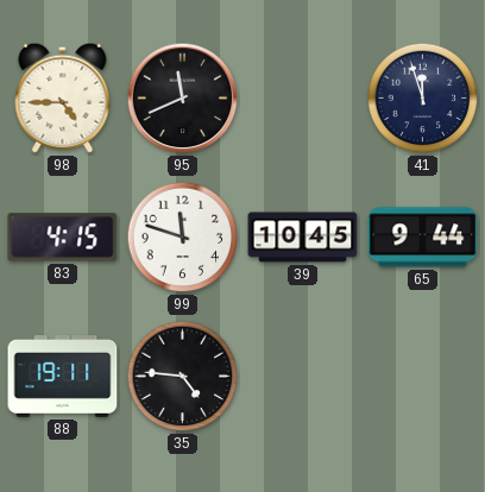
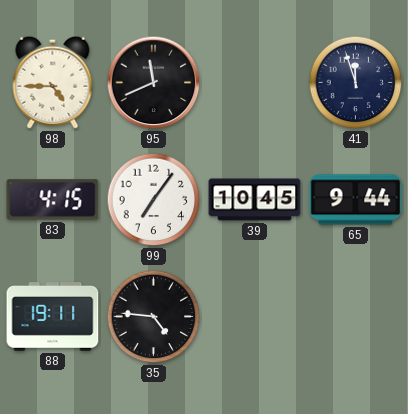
99: 11:48 -> 7:06 (154, 200)
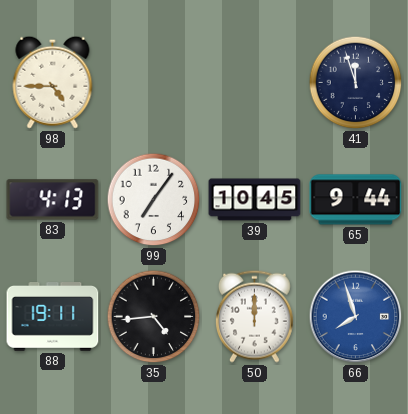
95: 11:41 -> none (154, 83)
83: 4:15 -> 4:13 (53, 200)
35: 4:46 -> 4:44 (154, 317)
50: none -> 12:00 (254, 316)
66: none -> 7:57 (356, 317)
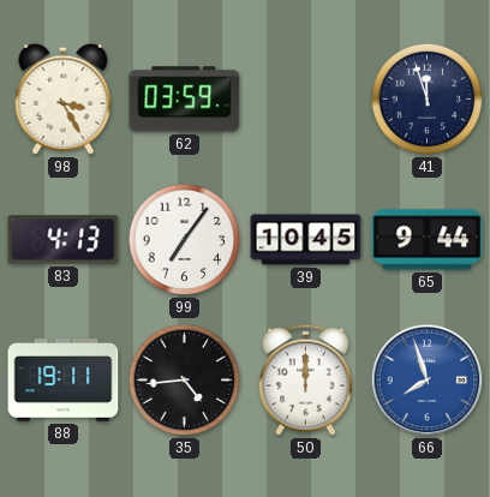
98: 4:45 -> 3:25 (64, 98)
62: none -> 03:59 (185, 100)
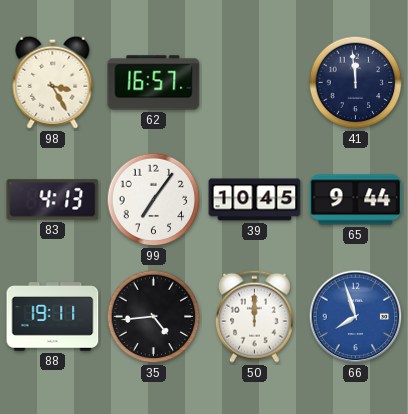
62: 03:59 -> 16:57 (154, 83)
41: 11:57 -> 11:59 (356, 83)
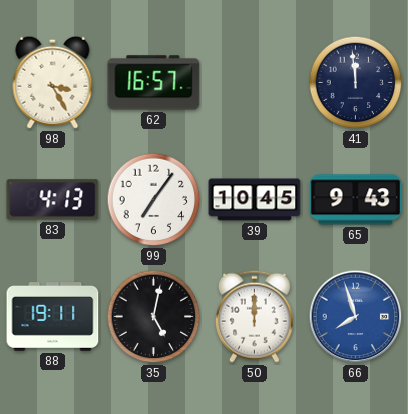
65: 9:44 -> 9:43 (356, 200)
35: 4:44 -> 5:02 (154, 317)
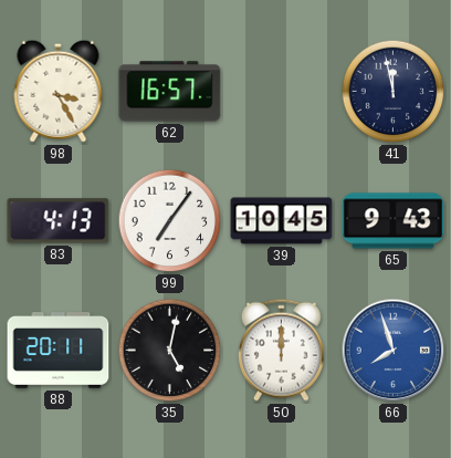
41: 11:59 -> 11:58 (394, 92)
88: 19:11 -> 20:11 (59, 351)
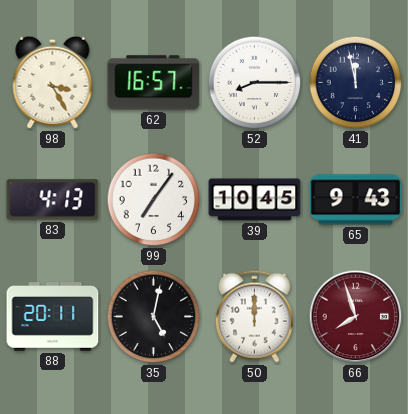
52: none -> 8:15 (255, 83)
66 dial: blue -> burgundy (356, 317)
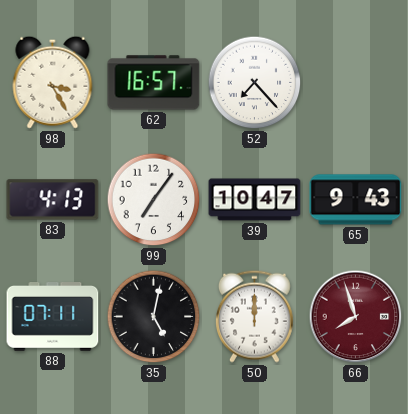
52: 8:15 -> 7:23 (255, 83)
41: 11:58 -> none (356, 83)
39: 10:45 -> 10:47 (255, 200)
88: 20:11 -> 07:11 (53, 317)
